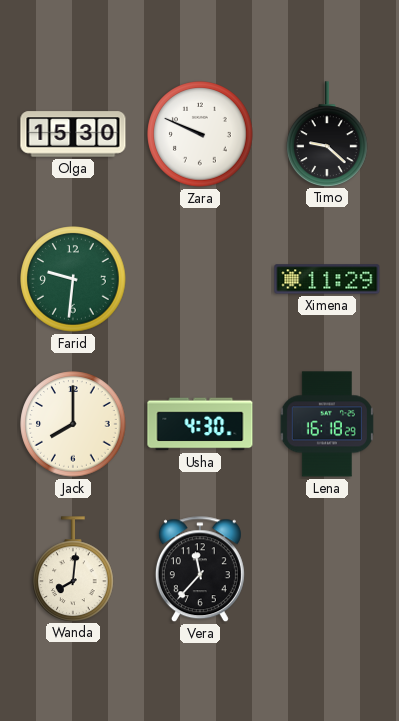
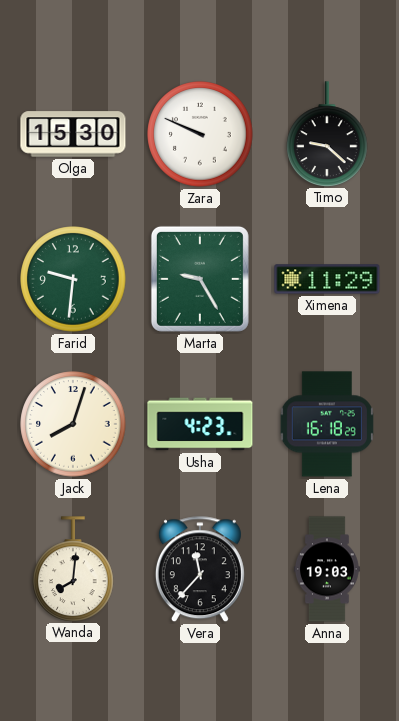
Marta: none -> 9:25 (200, 279)
Jack: 8:00 -> 8:03 (73, 424)
Usha: 4:30 -> 4:23 (200, 424)
Anna: none -> 19:03 (327, 569)
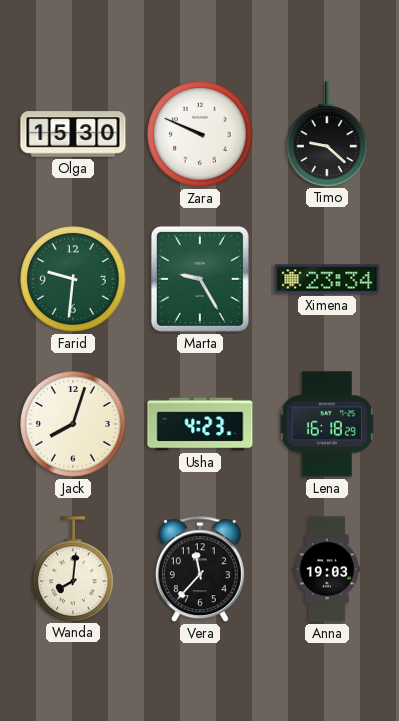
Ximena: 11:29 -> 23:34 (327, 279)
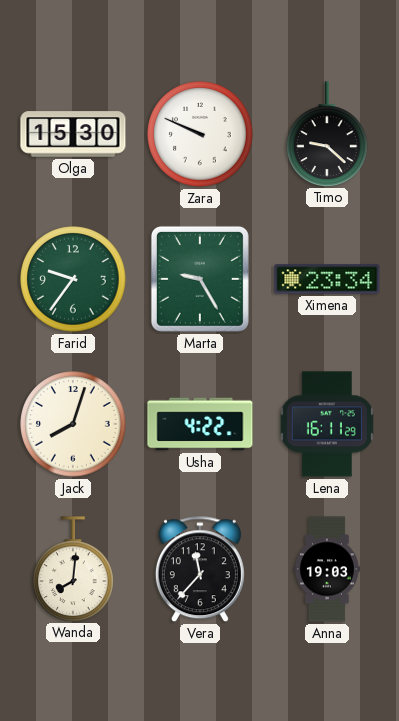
Farid: 9:31 -> 9:36 (73, 279)
Usha: 4:23 -> 4:22 (200, 424)
Lena: 16:18 -> 16:11 (327, 424)
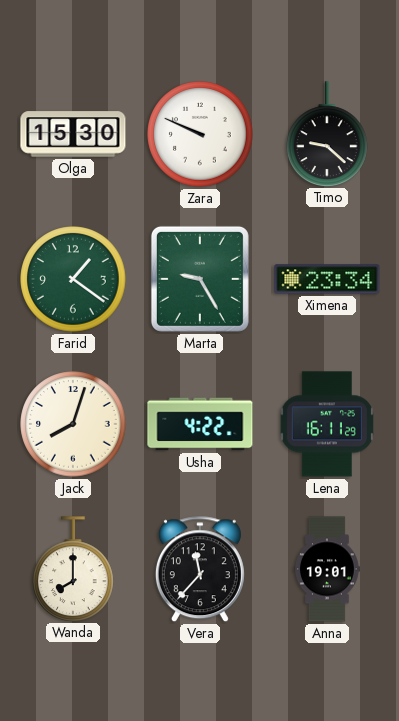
Farid: 9:36 -> 1:21 (73, 279)
Wanda: 8:01 -> 8:00 (73, 569)
Anna: 19:03 -> 19:01 (327, 569)
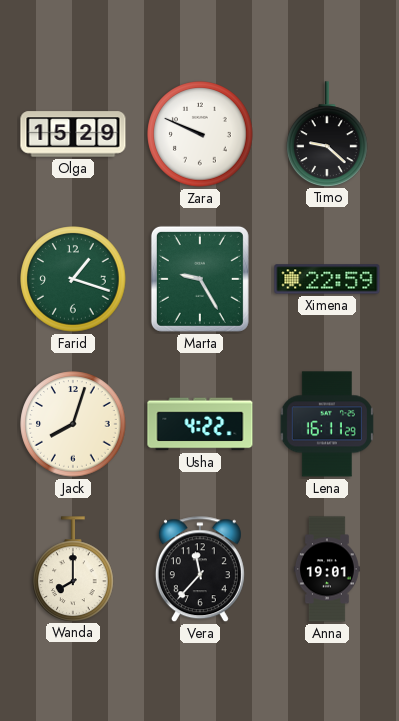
Olga: 15:30 -> 15:29 (73, 134)
Farid: 1:21 -> 1:18 (73, 279)
Ximena: 23:34 -> 22:59 (327, 279)
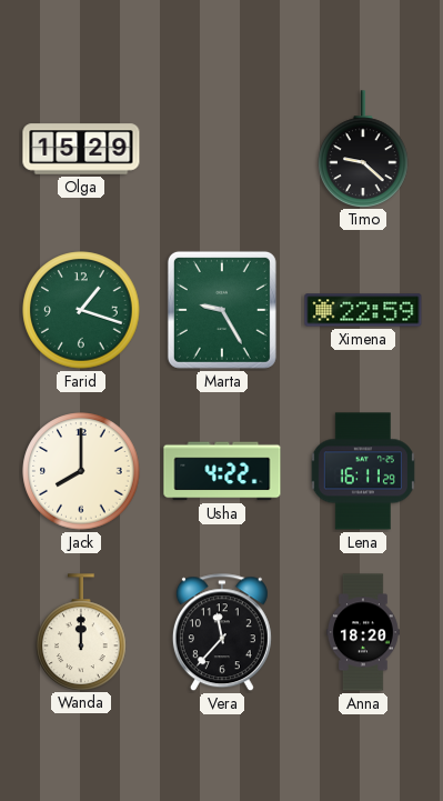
Zara: 9:49 -> none (200, 134)
Jack: 8:03 -> 8:00 (81, 471)
Wanda: 8:00 -> 12:00 (81, 632)
Anna: 19:01 -> 18:20 (363, 632)
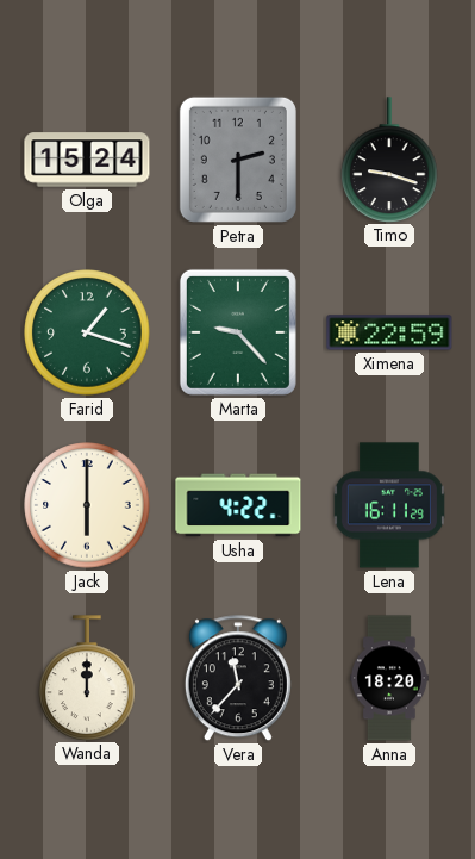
Olga: 15:29 -> 15:24 (87, 160)
Petra: none -> 2:30 (238, 160)
Timo: 9:22 -> 9:18 (389, 160)
Marta: 9:25 -> 9:23 (238, 332)
Jack: 8:00 -> 6:00 (87, 505)
